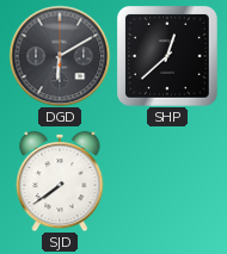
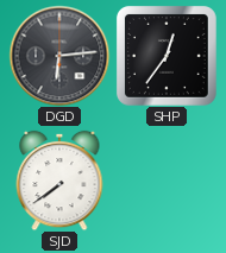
DGD: 6:10 -> 6:14 (59, 56)
SHP: 12:38 -> 12:36 (167, 56)
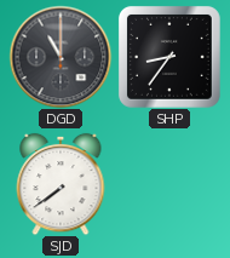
DGD: 6:14 -> 11:00 (61, 57)
SHP: 12:36 -> 8:36 (169, 57)
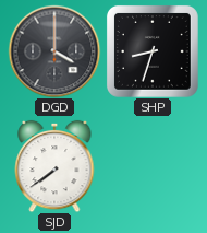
DGD: 11:00 -> 4:00 (54, 51)
SHP: 8:36 -> 8:33 (153, 51)
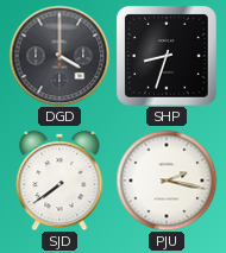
PJU: none -> 2:17 (167, 181)
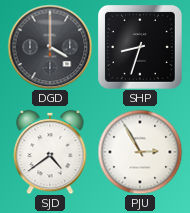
SJD: 7:39 -> 4:39 (50, 152)
PJU: 2:17 -> 2:55 (140, 152)
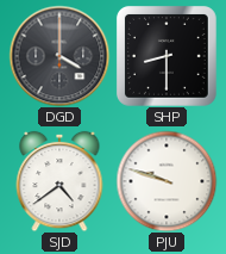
SHP: 8:33 -> 8:30 (167, 56)
PJU: 2:55 -> 9:48 (167, 181)
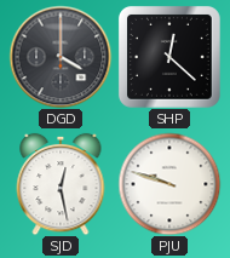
SHP: 8:30 -> 12:22 (169, 57)
SJD: 4:39 -> 12:28 (61, 184)
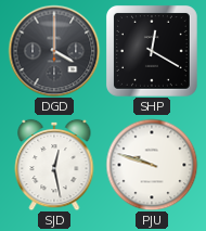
SHP: 12:22 -> 12:20 (152, 51)
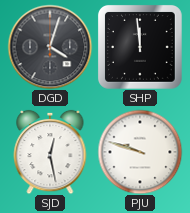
DGD: 4:00 -> 4:03 (50, 47)
SHP: 12:20 -> 11:59 (140, 47)
